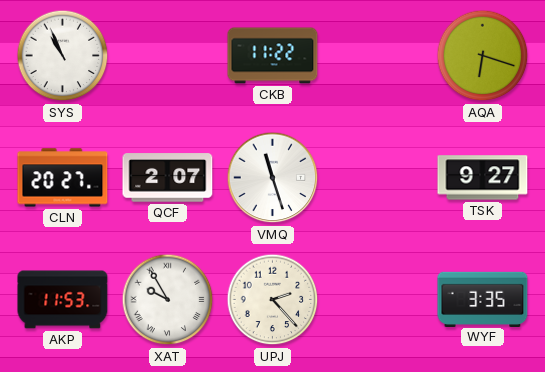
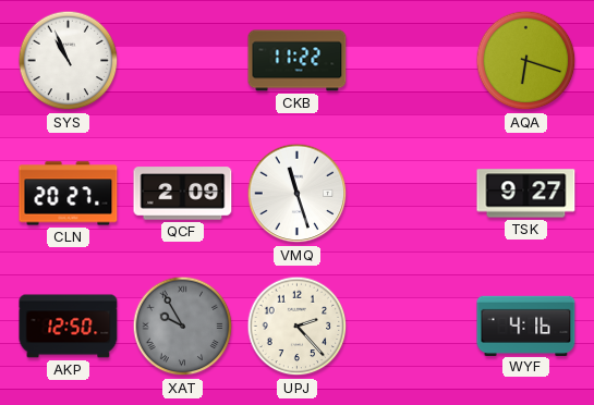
QCF: 2:07 -> 2:09 (183, 194)
AKP: 11:53 -> 12:50 (69, 327)
XAT dial: white -> grey (183, 327)
WYF: 3:35 -> 4:16 (526, 326)
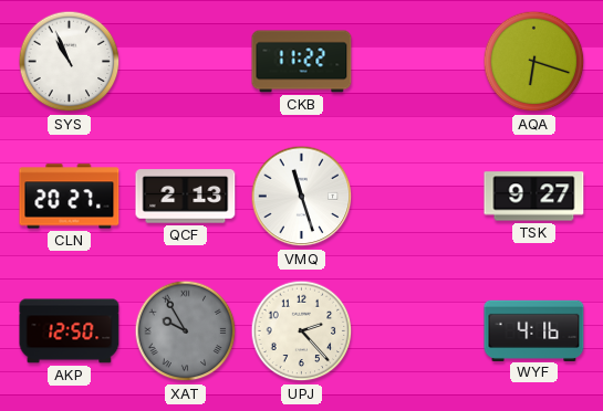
QCF: 2:09 -> 2:13 (186, 197)
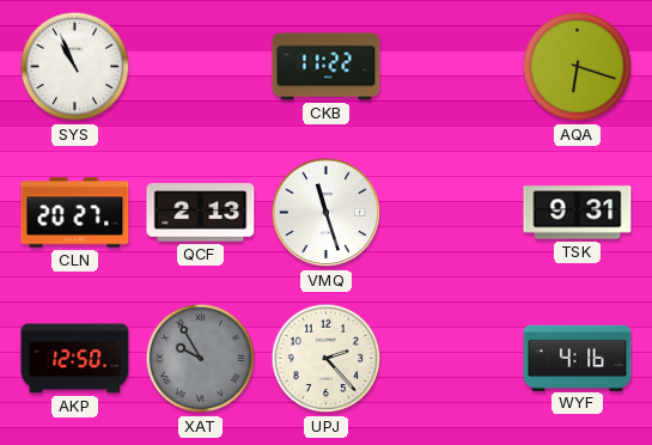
TSK: 9:27 -> 9:31 (578, 213)
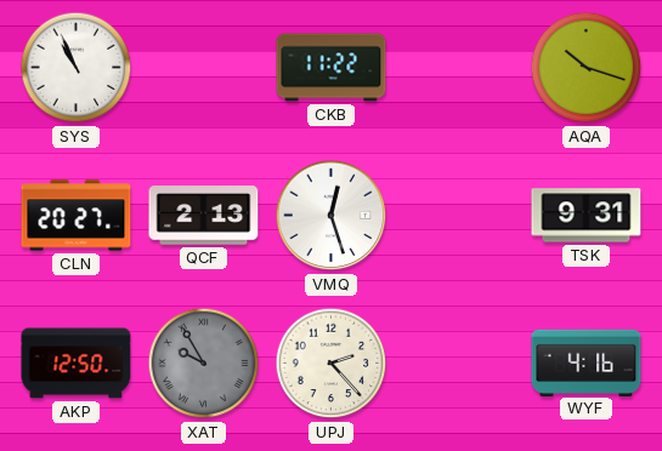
AQA: 6:18 -> 10:18 (587, 68)
VMQ: 11:27 -> 12:27 (332, 216)
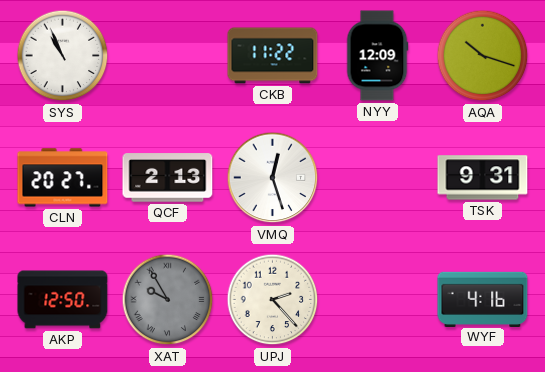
NYY: none -> 12:09 (377, 56)
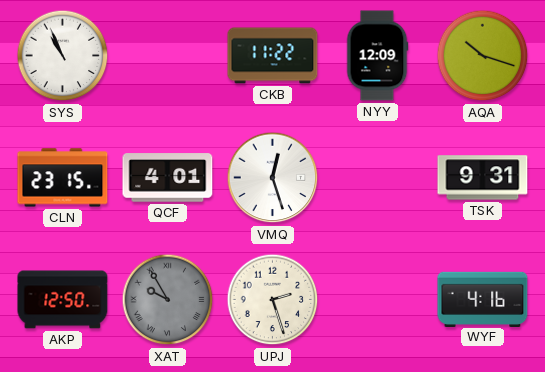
CLN: 20:27 -> 23:15 (63, 178)
QCF: 2:13 -> 4:01 (168, 178)
UPJ: 2:23 -> 2:27 (273, 300)
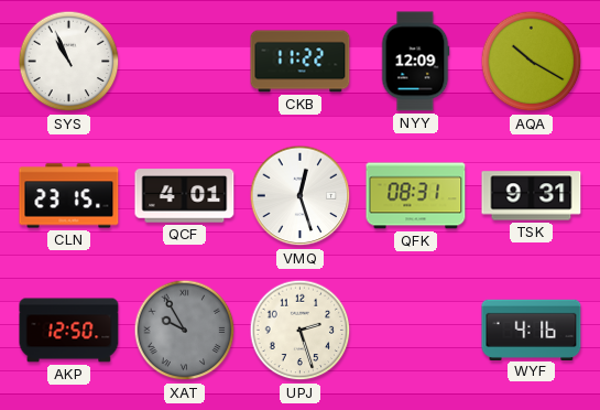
AQA: 10:18 -> 10:20 (532, 62)
QFK: none -> 08:31 (416, 196)
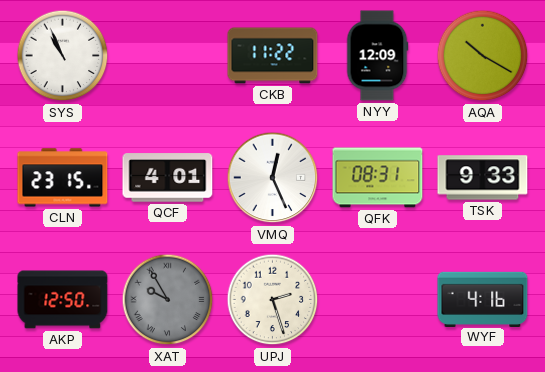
VMQ: 12:27 -> 12:26 (273, 178)
TSK: 9:31 -> 9:33 (483, 178)
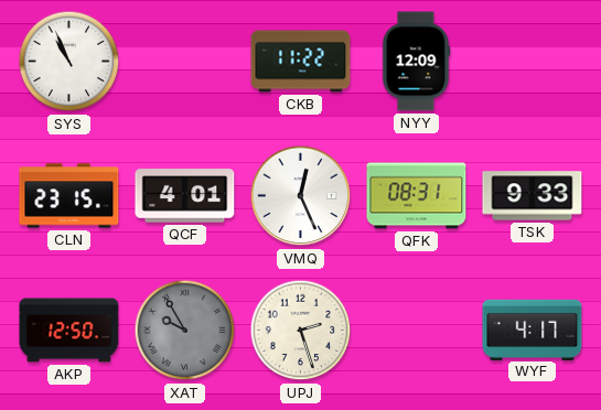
AQA: 10:20 -> none (483, 56)
WYF: 4:16 -> 4:17 (533, 330)
